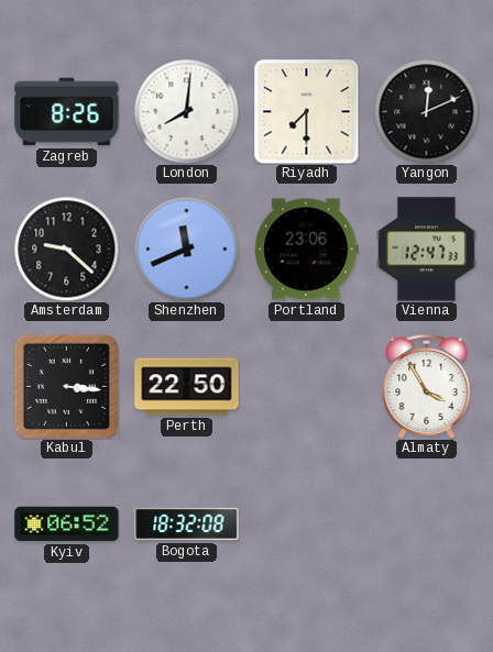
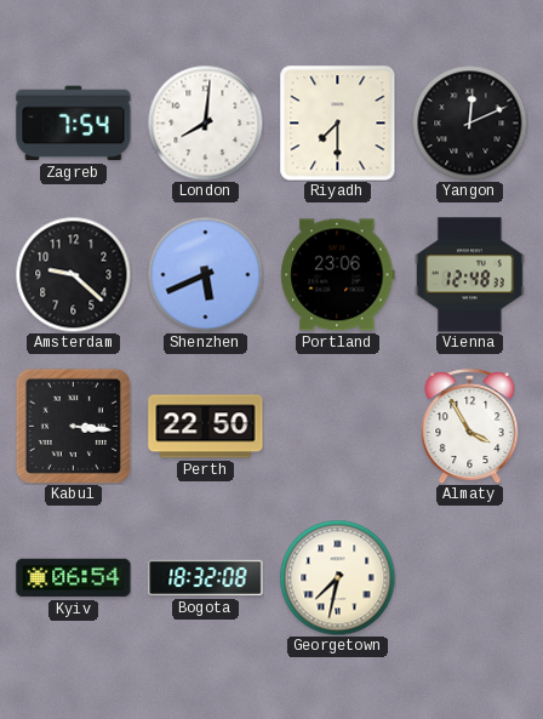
Zagreb: 8:26 -> 7:54 (74, 124)
Shenzhen: 11:41 -> 5:41 (205, 274)
Vienna: 12:47 -> 12:48 (469, 275)
Kyiv: 06:52 -> 06:54 (74, 578)
Georgetown: none -> 7:32 (337, 577)
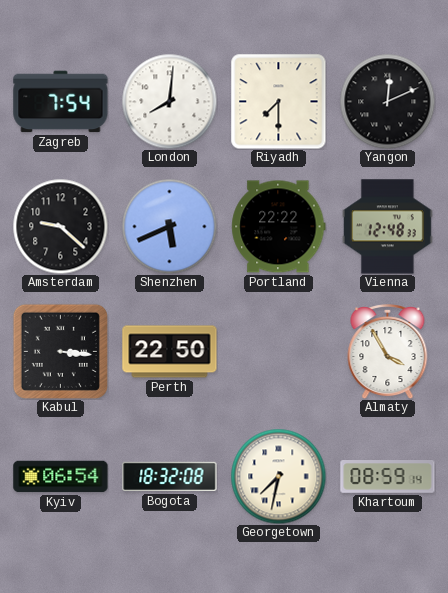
Portland: 23:06 -> 22:22 (279, 227)
Khartoum: none -> 08:59 (388, 477)
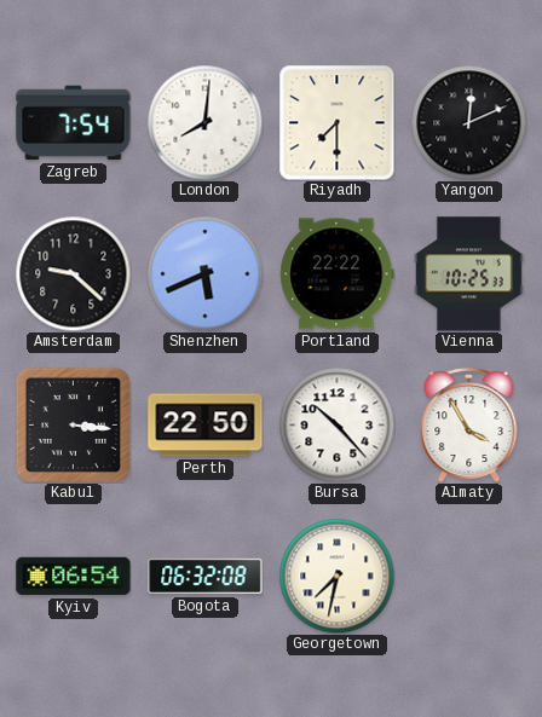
Vienna: 12:48 -> 10:25 (468, 274)
Bursa: none -> 10:23 (336, 424)
Bogota: 18:32 -> 06:32 (206, 577)
Khartoum: 08:59 -> none (388, 477)
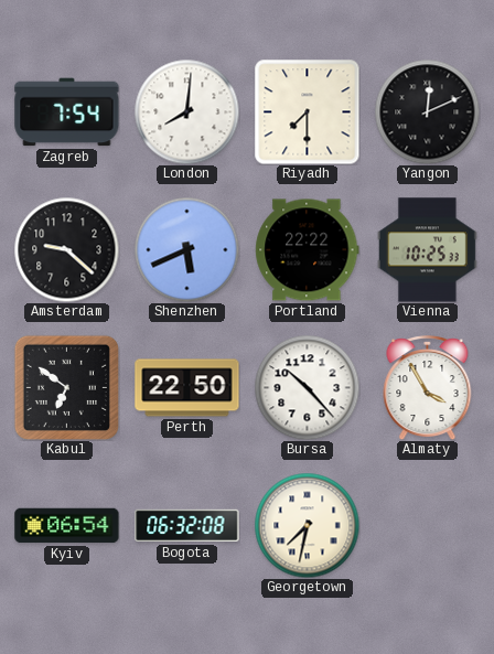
Kabul: 3:16 -> 6:51 (66, 387)
